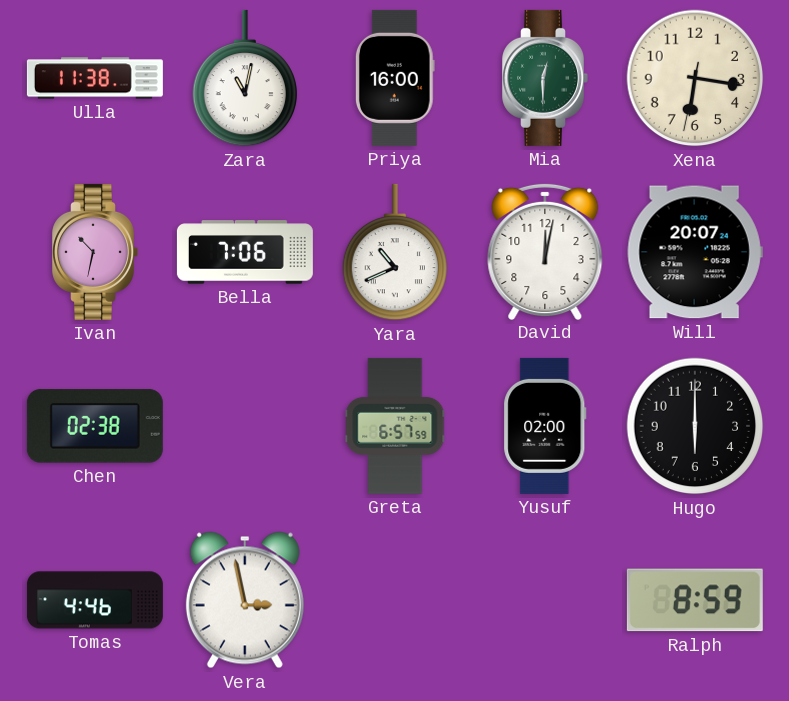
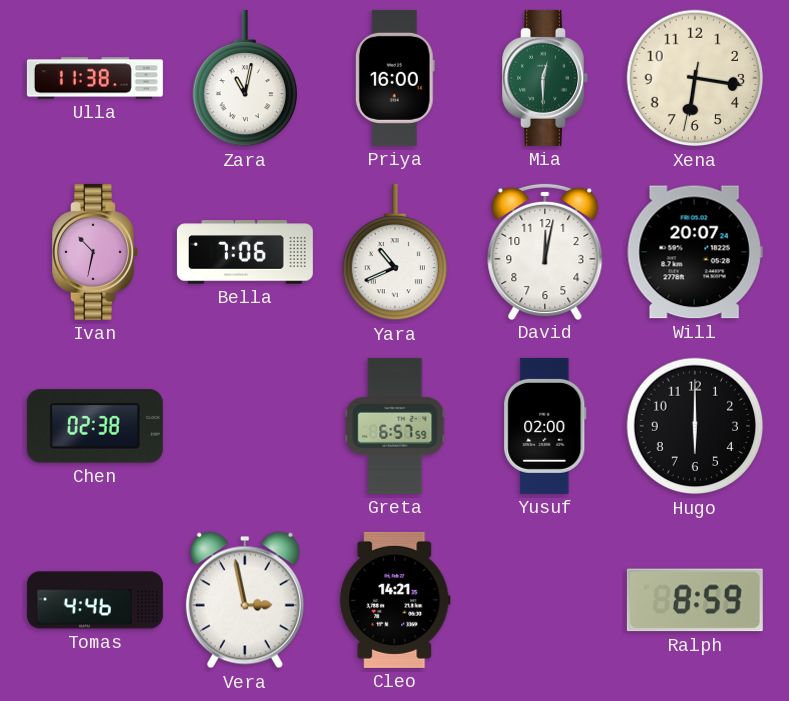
Cleo: none -> 14:21 (395, 600)
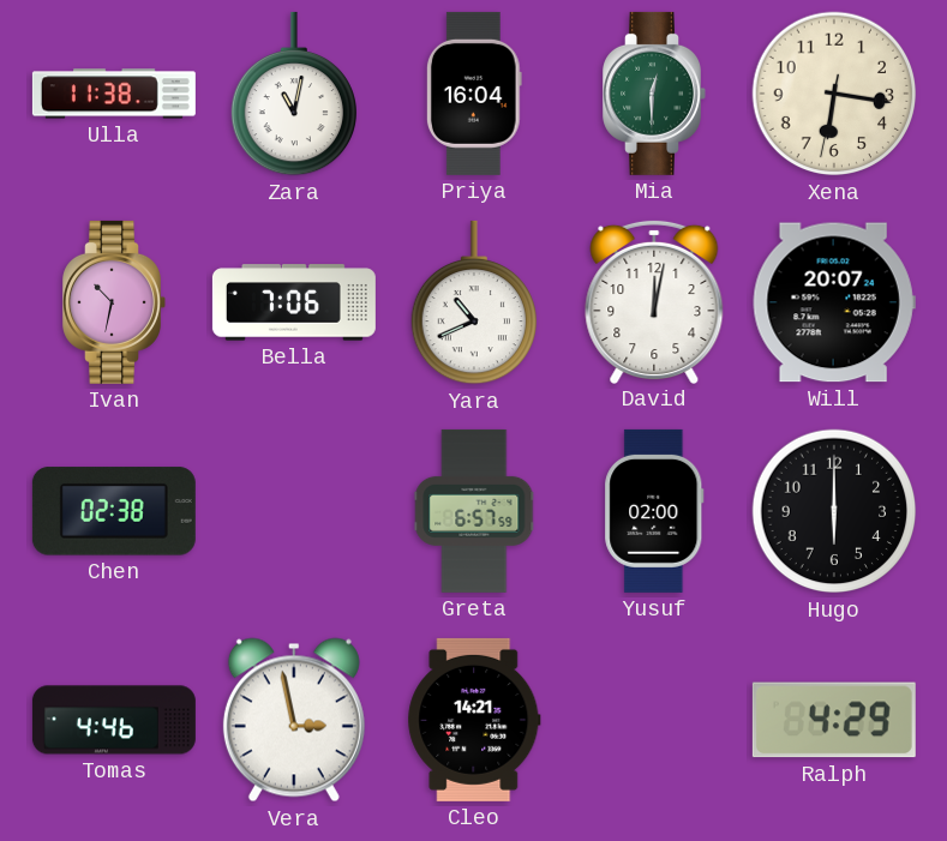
Priya: 16:00 -> 16:04 (474, 94)
Ralph: 8:59 -> 4:29 (834, 720)
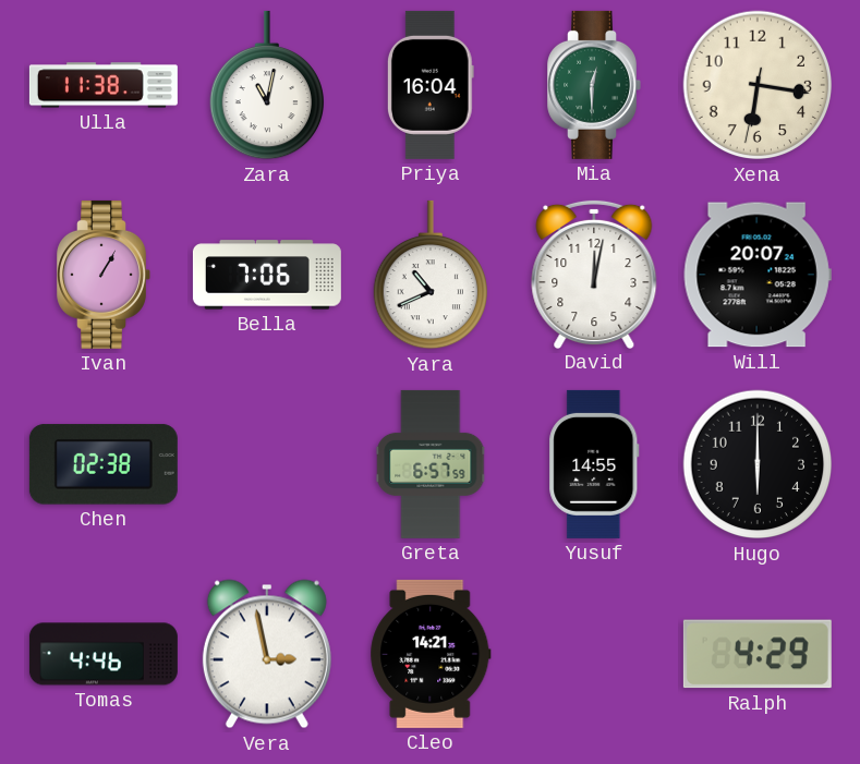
Ivan: 10:32 -> 1:05 (104, 275)
Yusuf: 02:00 -> 14:55 (594, 464)
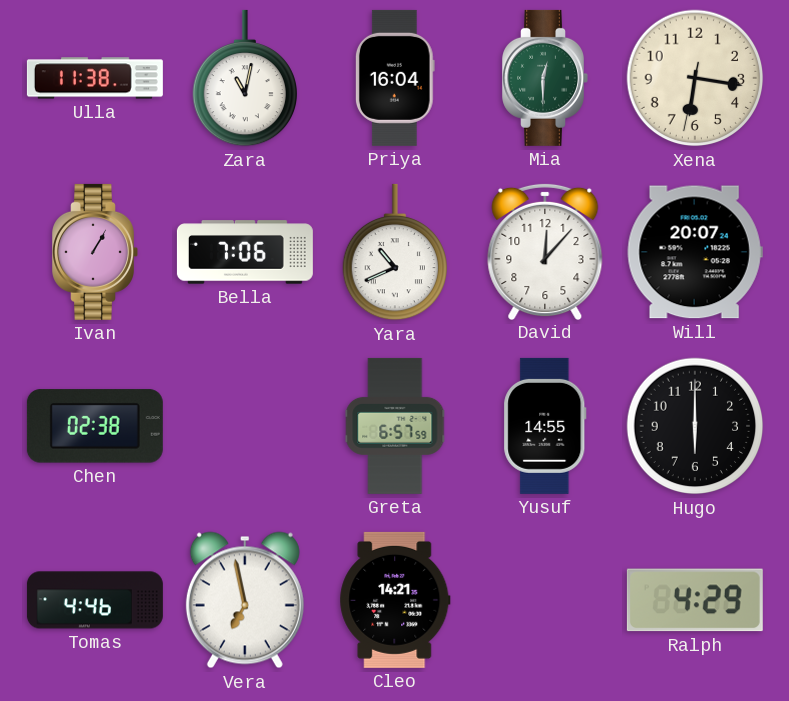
David: 12:02 -> 12:07 (545, 251)
Vera: 2:58 -> 6:58 (245, 600)
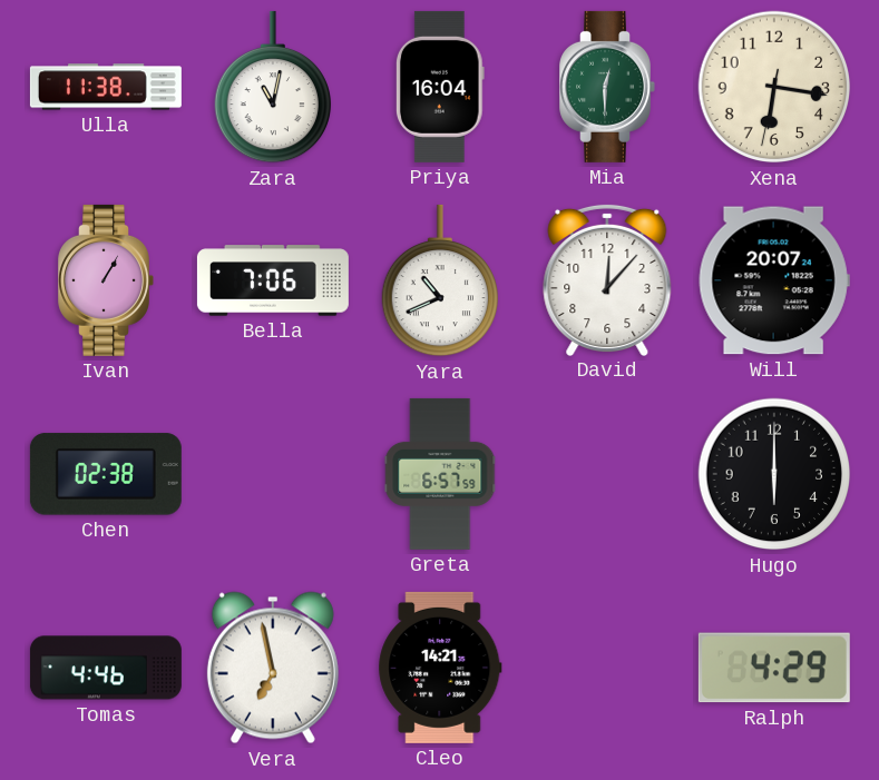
Yusuf: 14:55 -> none (545, 426)
